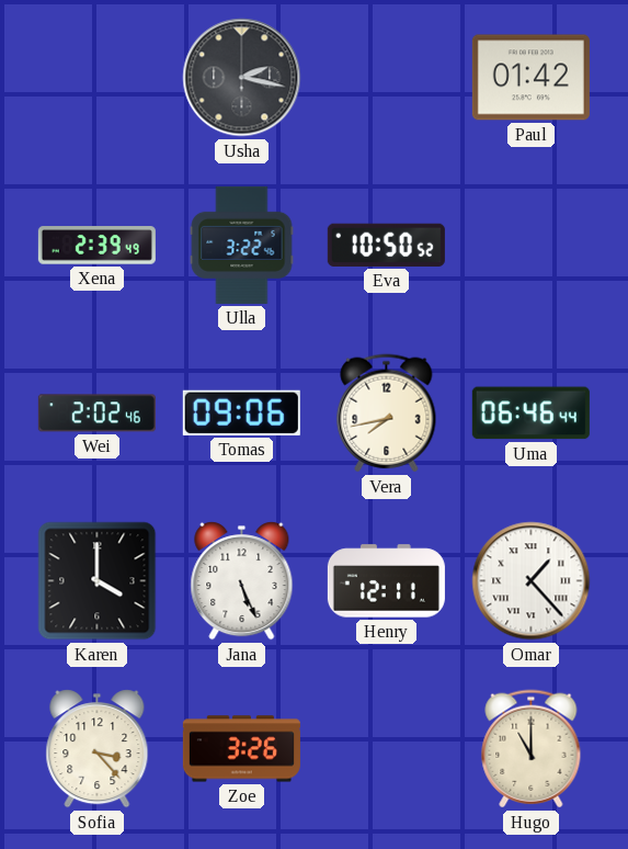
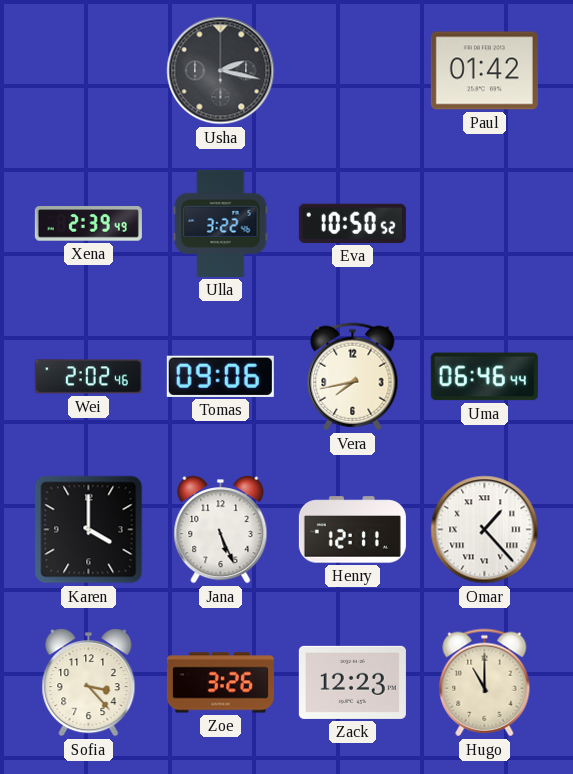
Zack: none -> 12:23 (352, 682)
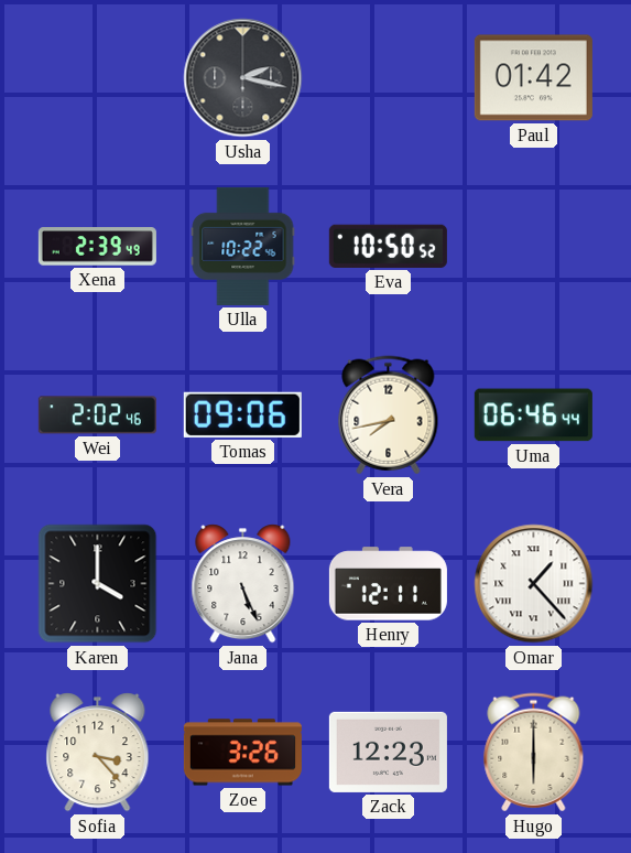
Ulla: 3:22 -> 10:22 (243, 246)
Hugo: 11:00 -> 6:00 (534, 753)
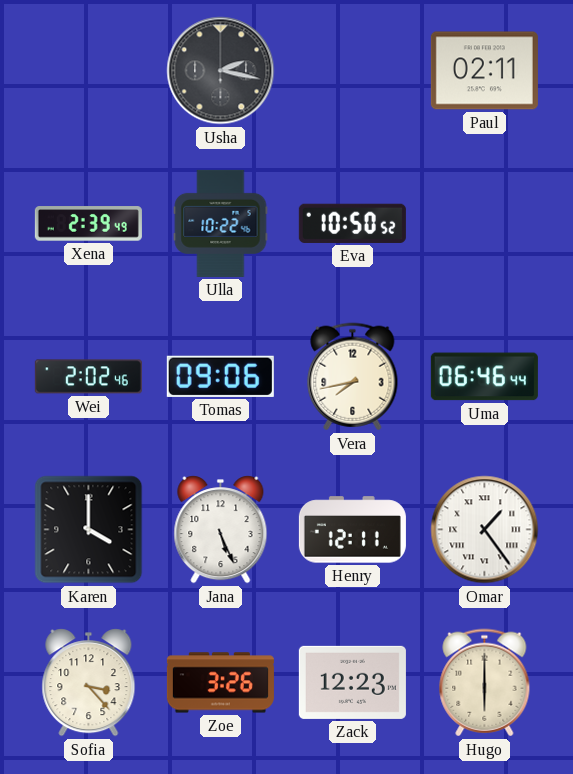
Paul: 01:42 -> 02:11 (484, 71)
Omar: 1:23 -> 1:24 (485, 530)
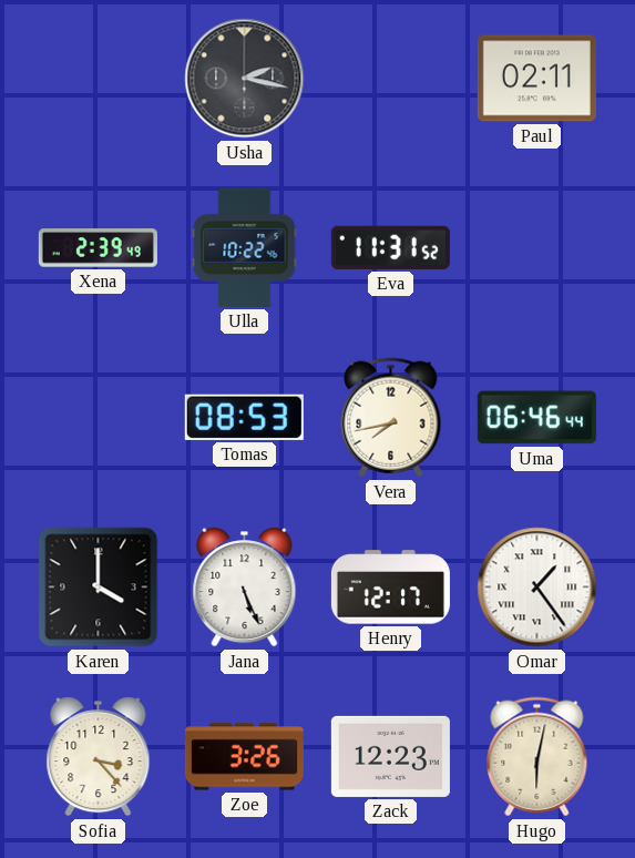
Eva: 10:50 -> 11:31 (390, 247)
Wei: 2:02 -> none (88, 377)
Tomas: 09:06 -> 08:53 (244, 417)
Henry: 12:11 -> 12:17 (390, 588)
Hugo: 6:00 -> 6:02 (537, 757)
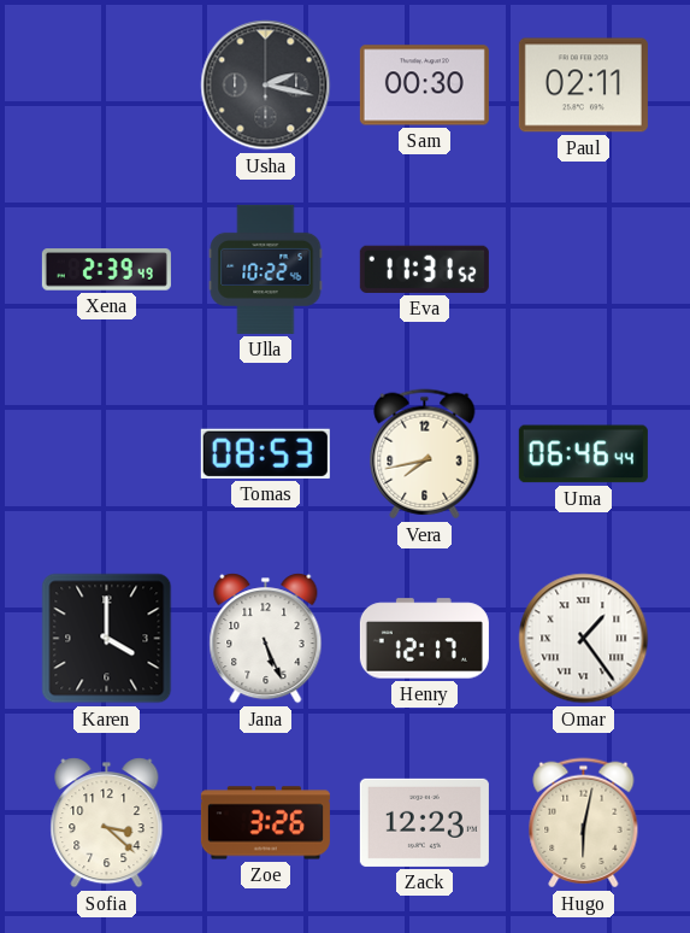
Sam: none -> 00:30 (424, 86)
Sofia: 3:23 -> 3:22 (107, 823)
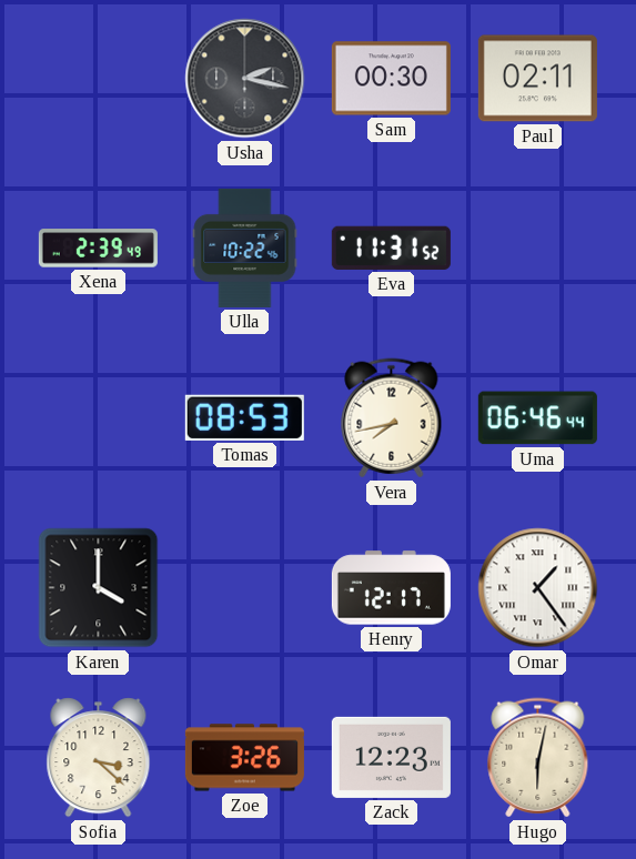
Jana: 5:26 -> none (266, 639)
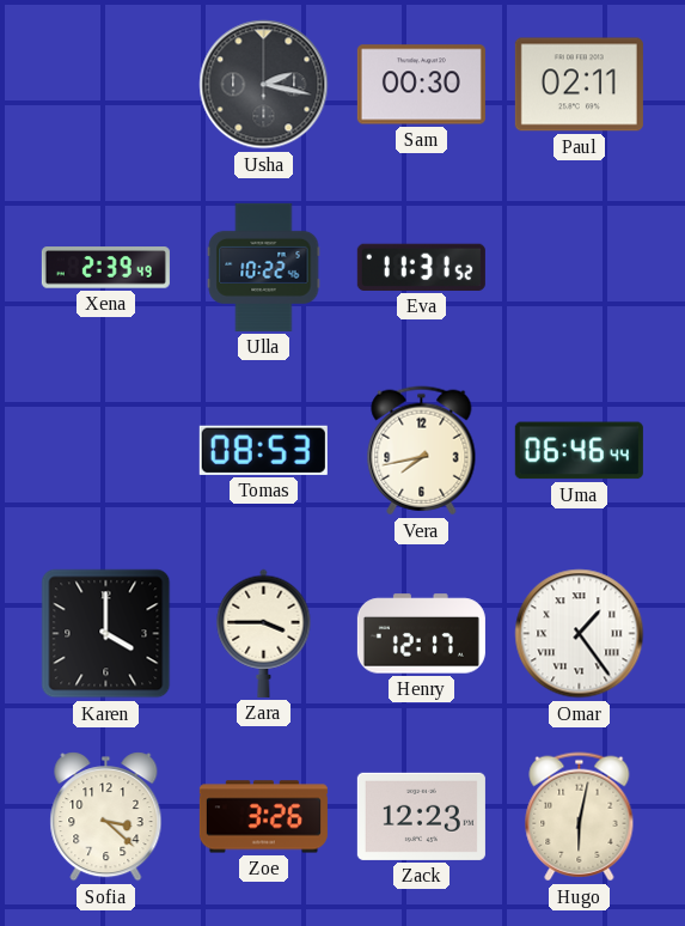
Zara: none -> 3:45 (264, 633)
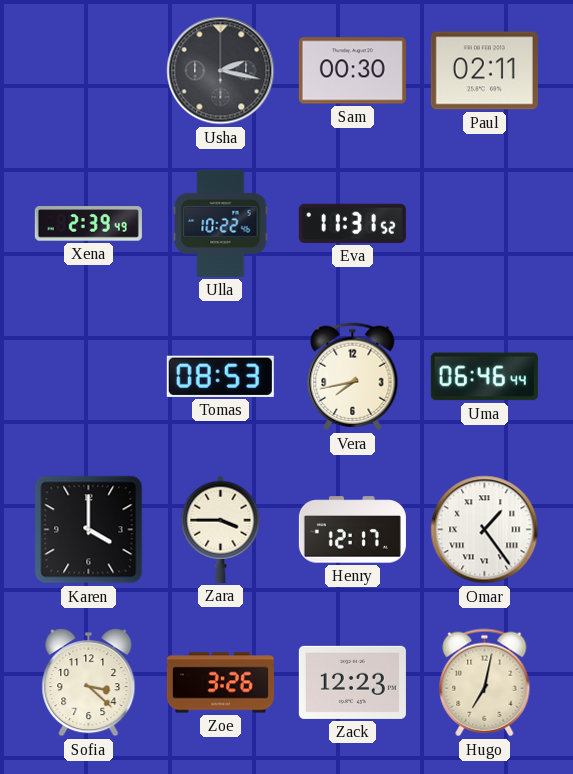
Hugo: 6:02 -> 7:02 (485, 683)
